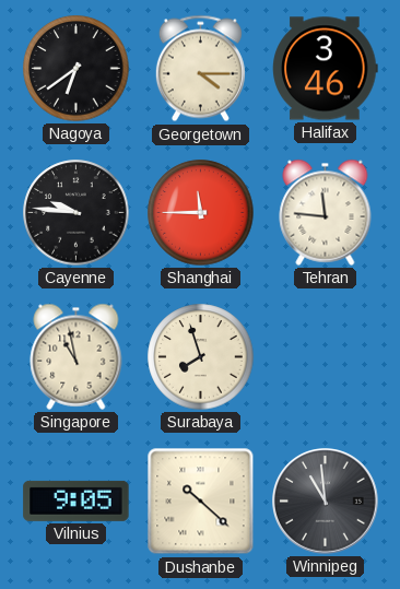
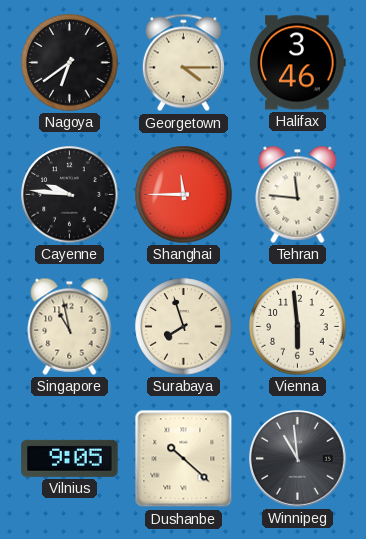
Vienna: none -> 5:59 (298, 327)
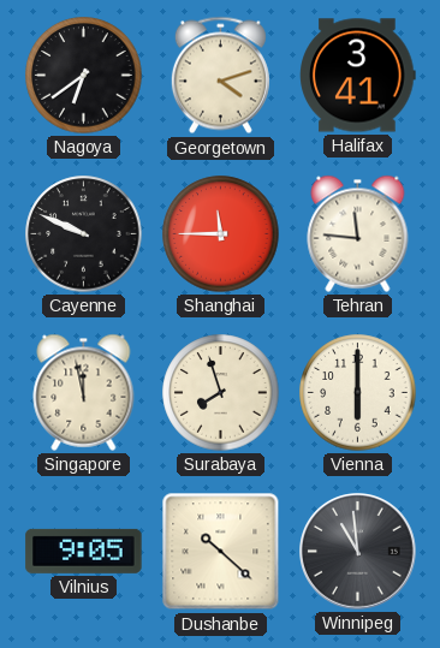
Georgetown: 4:15 -> 4:12 (220, 76)
Halifax: 3:46 -> 3:41 (358, 76)
Cayenne: 9:46 -> 9:49 (84, 234)
Singapore: 10:58 -> 11:58 (84, 392)
Vienna: 5:59 -> 6:00 (358, 393)
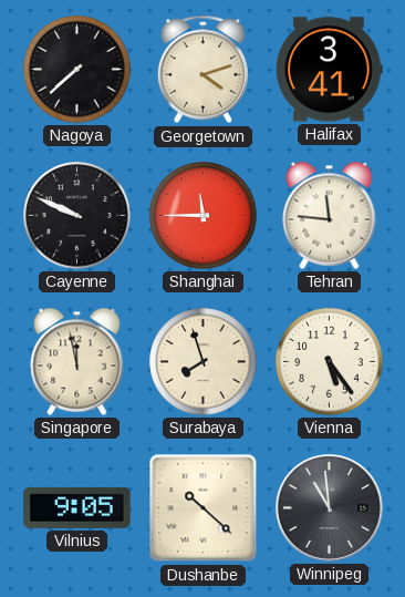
Nagoya: 6:39 -> 7:38 (77, 70)
Vienna: 6:00 -> 5:24 (330, 362)
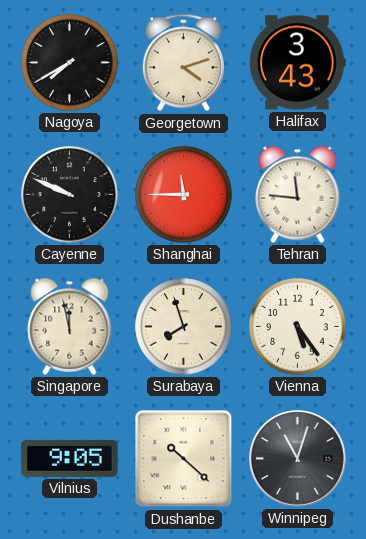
Nagoya: 7:38 -> 7:40 (70, 63)
Halifax: 3:41 -> 3:43 (298, 63)
Winnipeg: 10:59 -> 11:03 (298, 459)
